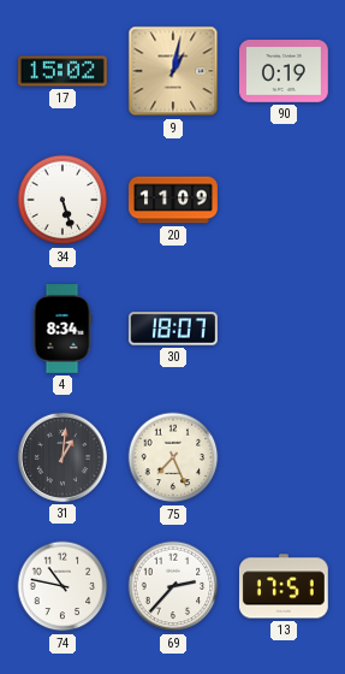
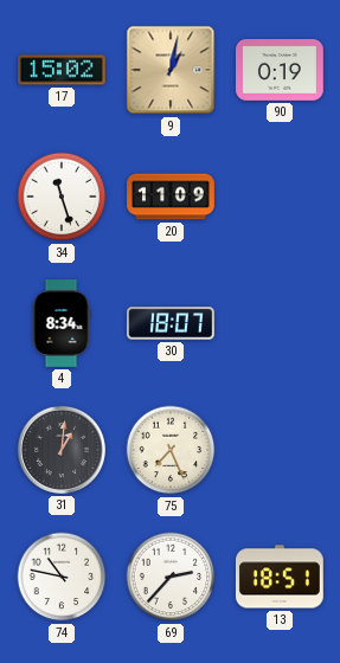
34: 5:27 -> 11:27 (62, 197)
13: 17:51 -> 18:51 (280, 577)
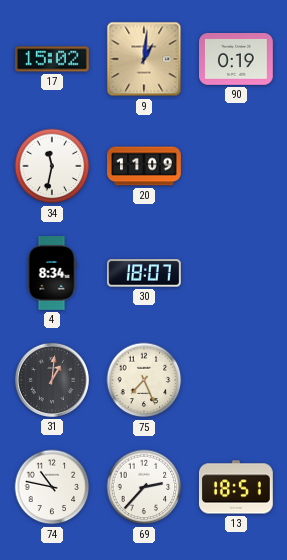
9: 1:02 -> 1:01 (144, 59)
34: 11:27 -> 11:32 (52, 166)
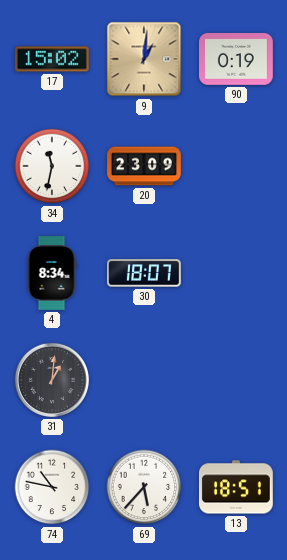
20: 11:09 -> 23:09 (144, 166)
75: 7:26 -> none (144, 380)
69: 2:37 -> 5:37 (144, 487)
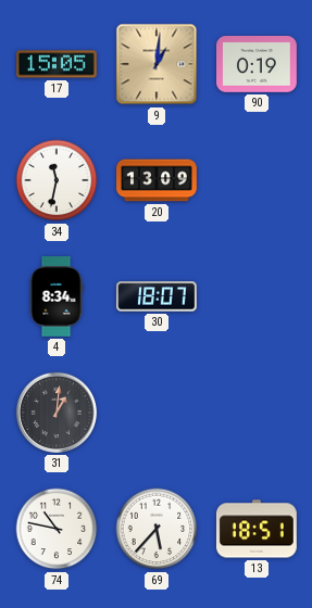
17: 15:02 -> 15:05 (58, 64)
20: 23:09 -> 13:09 (157, 180)
